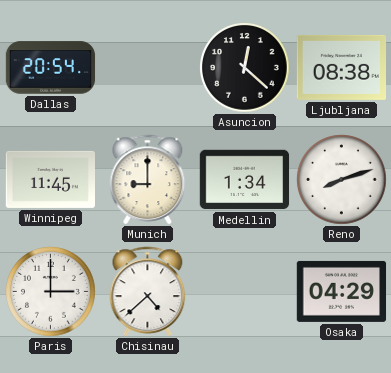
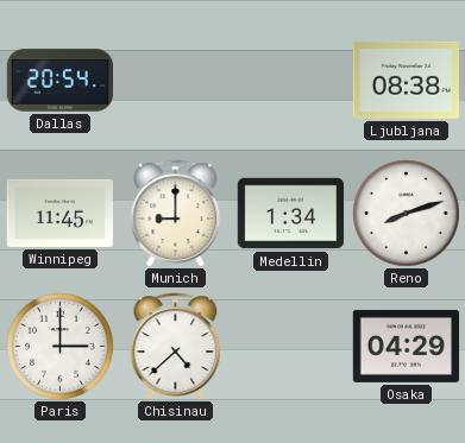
Asuncion: 12:22 -> none (245, 68)
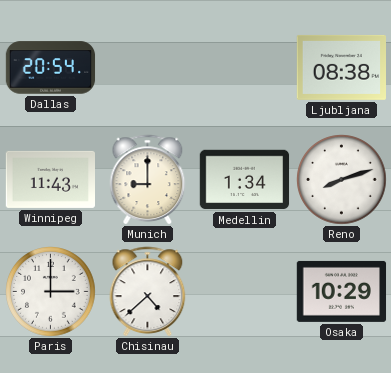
Winnipeg: 11:45 -> 11:43 (50, 179)
Osaka: 04:29 -> 10:29 (342, 291)
